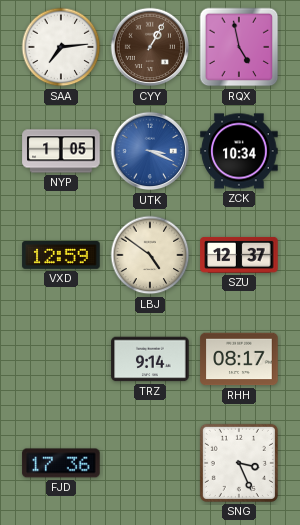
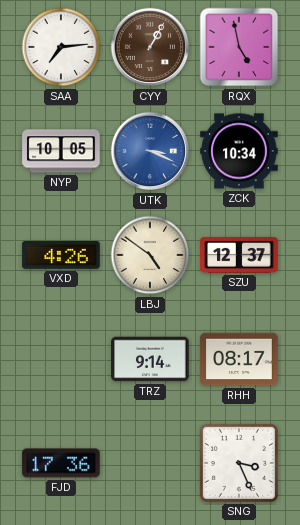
NYP: 1:05 -> 10:05 (61, 151)
VXD: 12:59 -> 4:26 (61, 256)
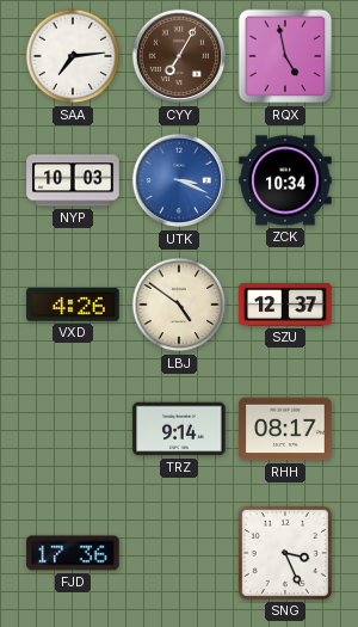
CYY: 1:05 -> 7:05 (179, 56)
NYP: 10:05 -> 10:03 (73, 180)
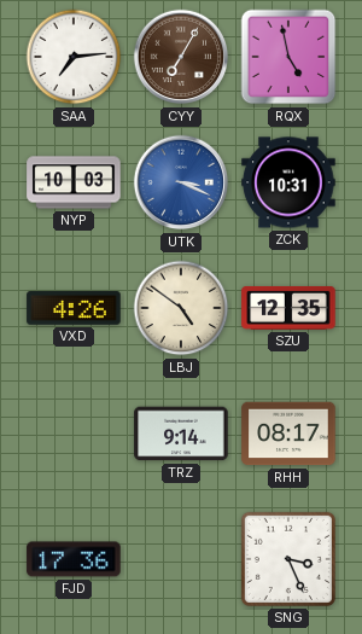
ZCK: 10:34 -> 10:31 (288, 182)
SZU: 12:37 -> 12:35 (288, 308)
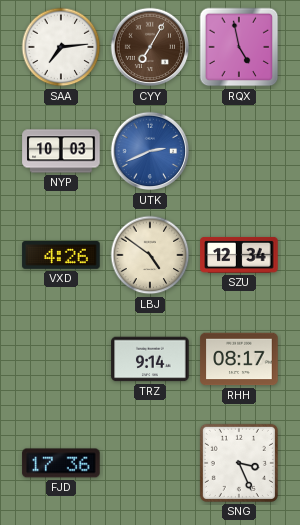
UTK: 3:19 -> 2:41 (150, 151)
ZCK: 10:31 -> none (288, 182)
SZU: 12:35 -> 12:34 (239, 255)
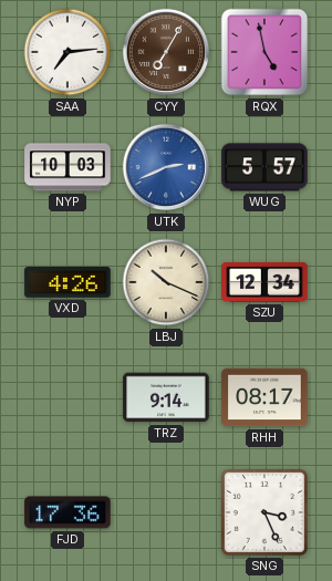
WUG: none -> 5:57 (264, 167)
LBJ: 4:51 -> 10:19 (166, 282)
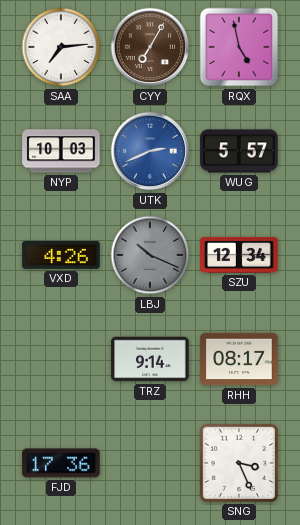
LBJ dial: cream -> grey (150, 255)
